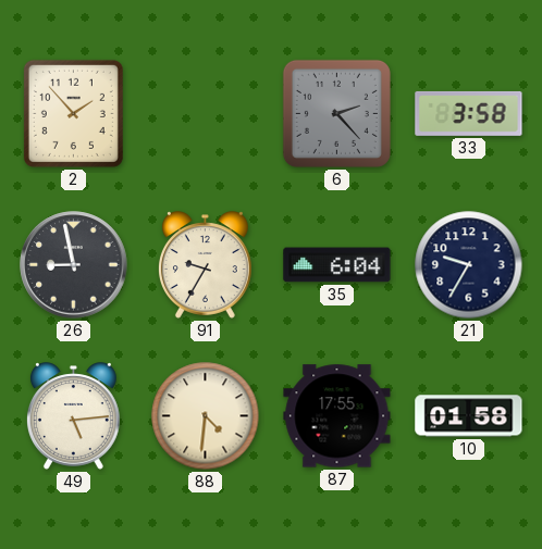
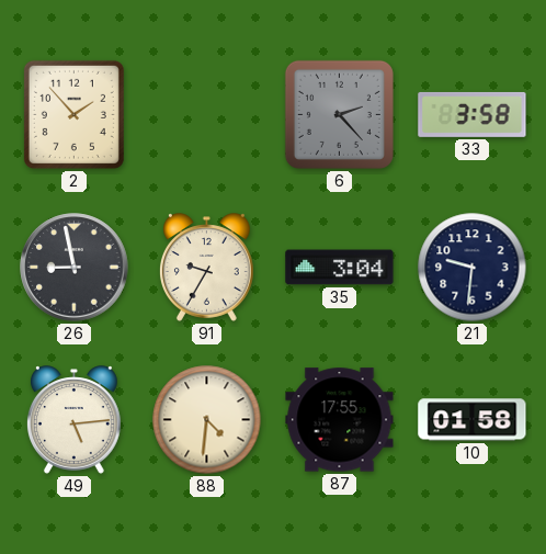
35: 6:04 -> 3:04 (340, 268)
21: 9:35 -> 9:31 (473, 268)
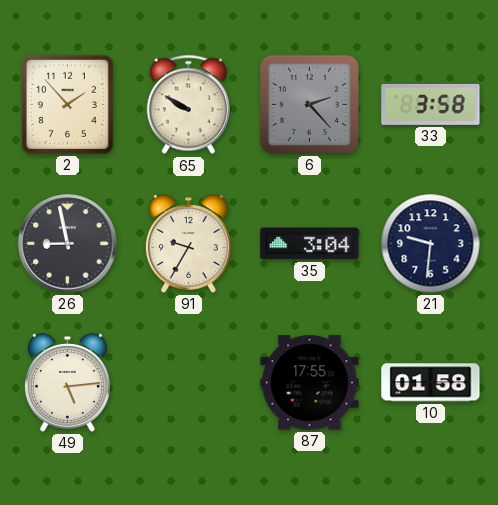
65: none -> 9:50 (188, 105)
88: 4:31 -> none (207, 420)
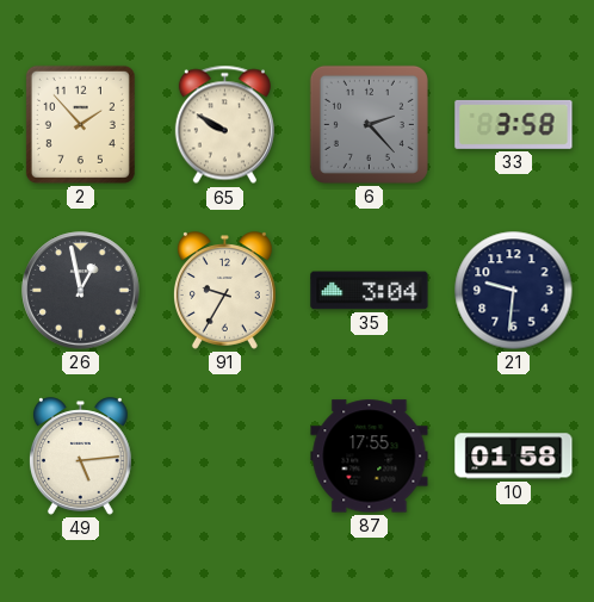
26: 8:58 -> 12:58 (81, 291)
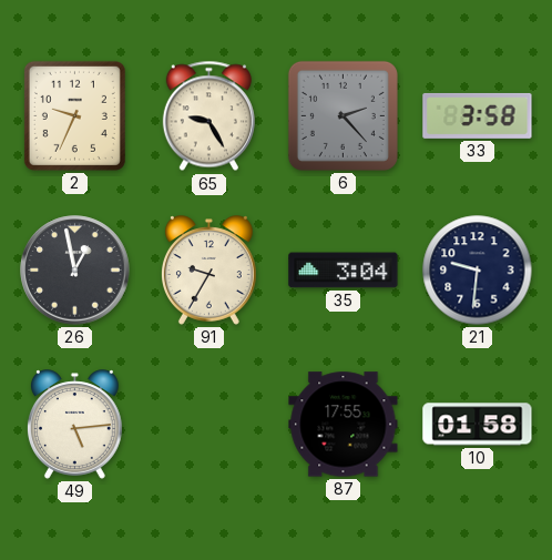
2: 1:53 -> 9:34 (74, 115)
65: 9:50 -> 9:25 (208, 116)
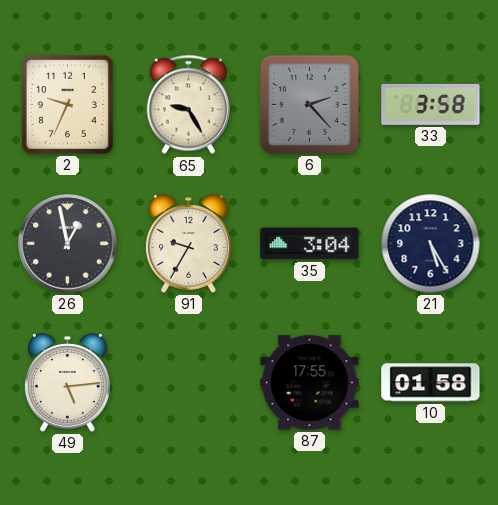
21: 9:31 -> 5:25 (431, 244)
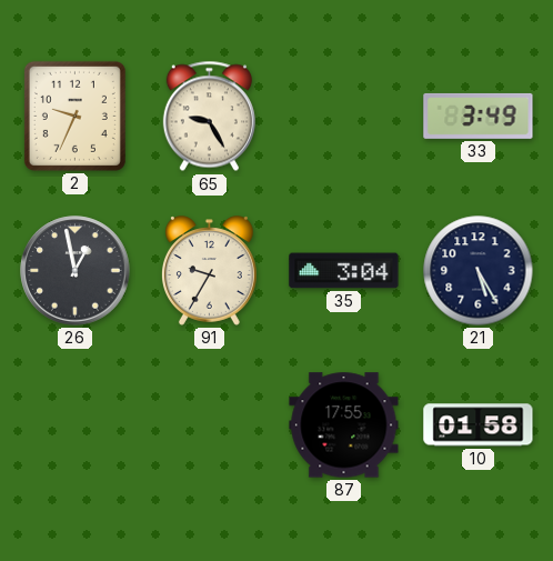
6: 2:23 -> none (309, 104)
33: 3:58 -> 3:49 (479, 116)
49: 5:14 -> none (67, 383)
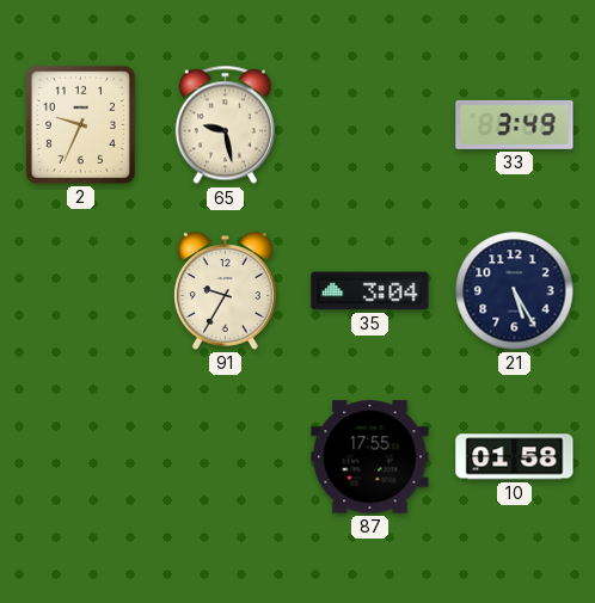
65: 9:25 -> 9:28 (225, 125)
26: 12:58 -> none (76, 271)
